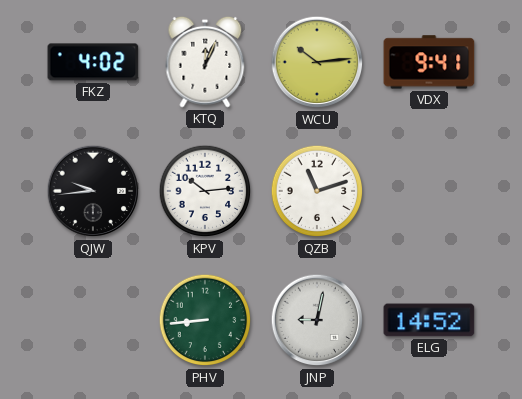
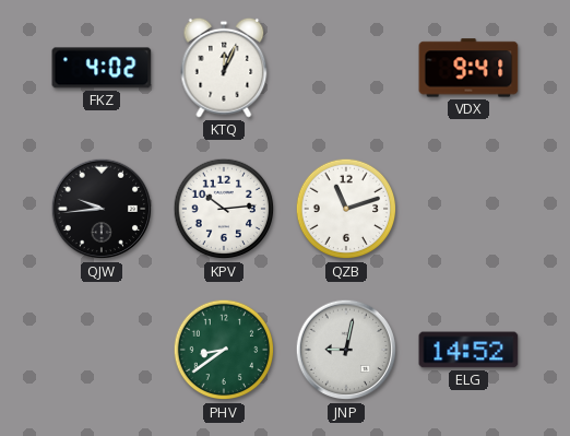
WCU: 10:14 -> none (317, 62)
PHV: 8:44 -> 8:39 (224, 350)
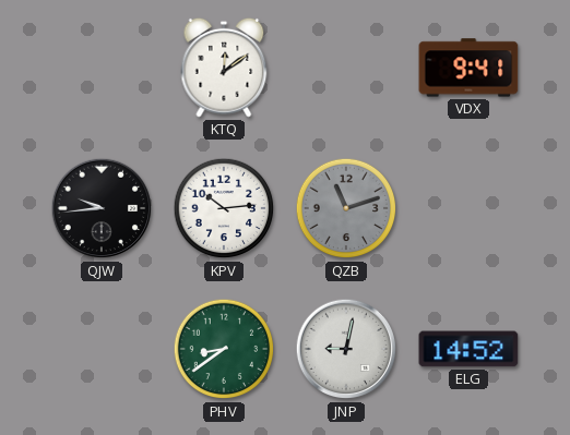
FKZ: 4:02 -> none (102, 68)
KTQ: 12:04 -> 12:09 (224, 68)
QZB dial: white -> grey (346, 208)
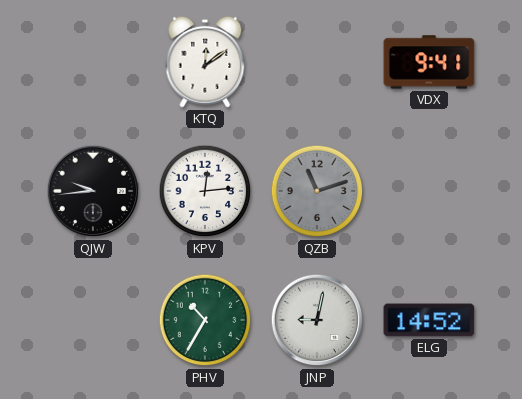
KPV: 10:14 -> 12:14 (205, 191)
PHV: 8:39 -> 10:35 (205, 320)
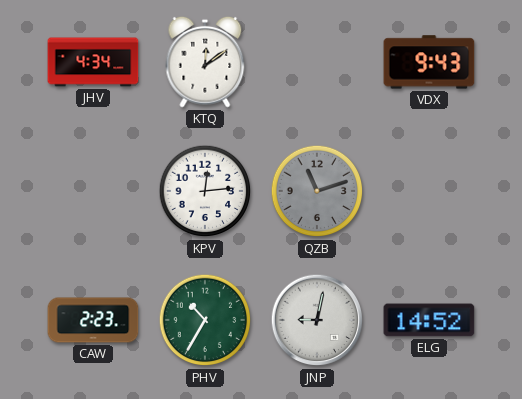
JHV: none -> 4:34 (93, 62)
VDX: 9:41 -> 9:43 (429, 62)
QJW: 9:44 -> none (93, 191)
CAW: none -> 2:23 (93, 320)
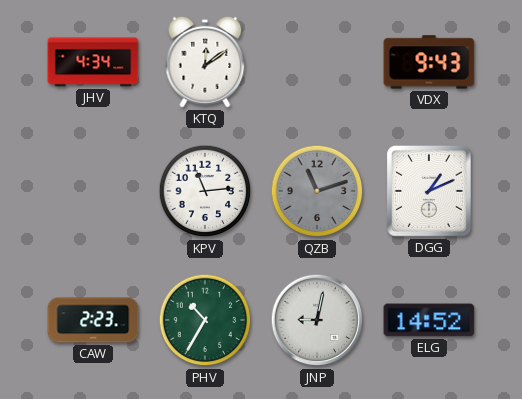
KPV: 12:14 -> 11:14 (205, 191)
DGG: none -> 1:11 (430, 192)
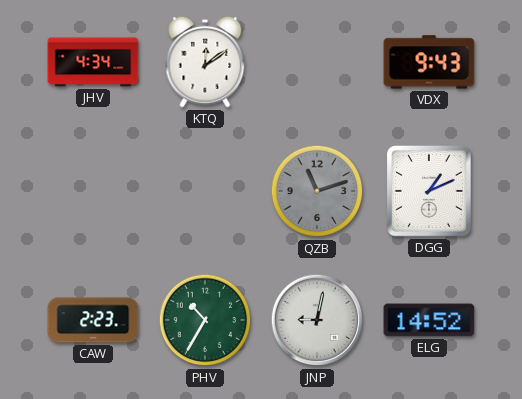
KPV: 11:14 -> none (205, 191)
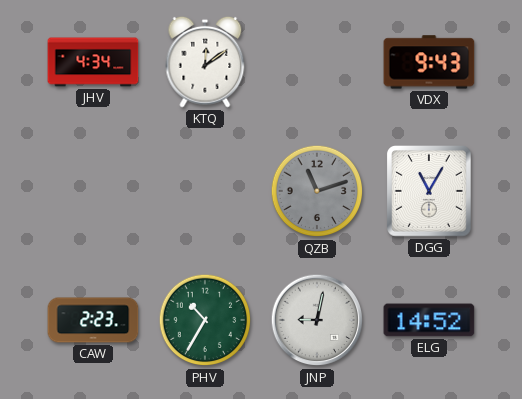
DGG: 1:11 -> 11:05 (430, 192)
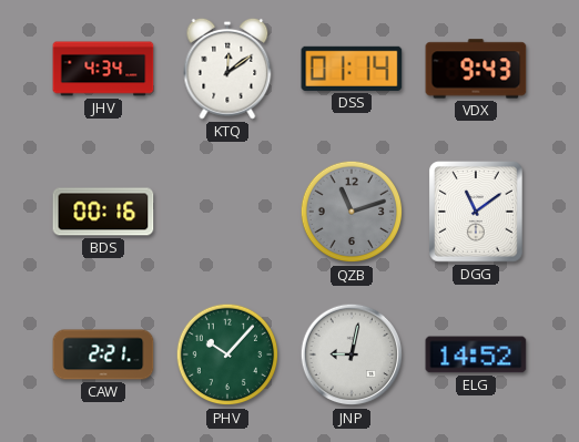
DSS: none -> 01:14 (352, 69)
BDS: none -> 00:16 (103, 212)
DGG: 11:05 -> 11:09 (477, 213)
CAW: 2:23 -> 2:21 (103, 354)
PHV: 10:35 -> 10:07 (227, 354)
